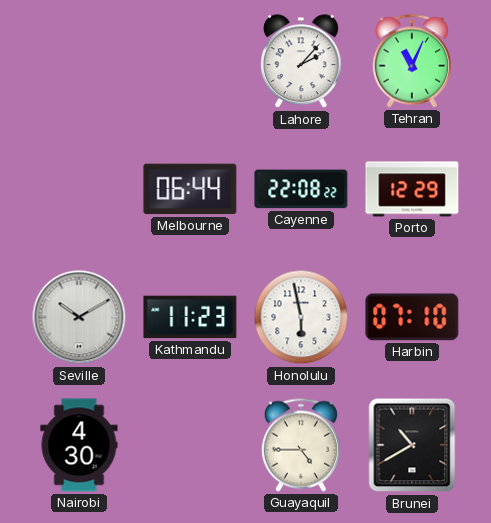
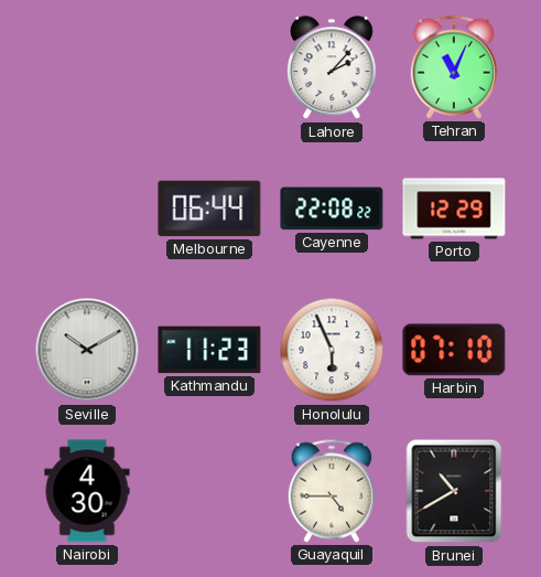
Honolulu: 5:58 -> 5:56 (332, 350)
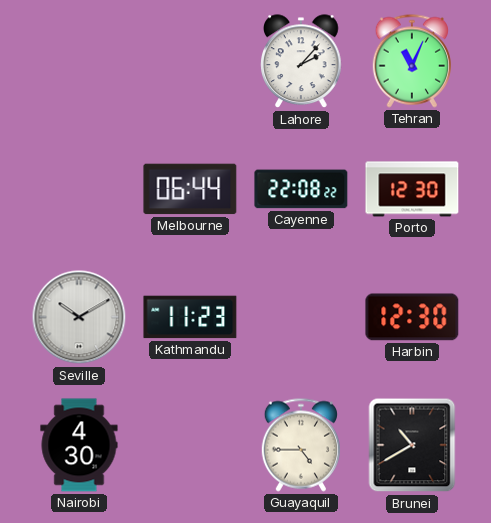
Porto: 12:29 -> 12:30 (412, 189)
Honolulu: 5:56 -> none (332, 350)
Harbin: 07:10 -> 12:30 (412, 317)
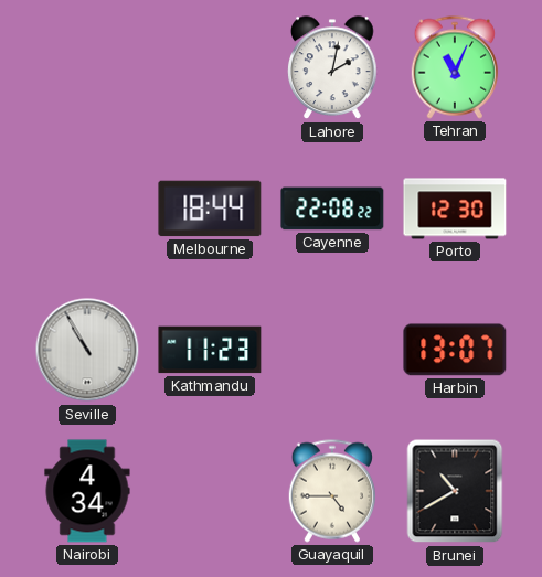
Lahore: 2:07 -> 2:02 (333, 68)
Melbourne: 06:44 -> 18:44 (210, 209)
Seville: 10:10 -> 10:55 (87, 350)
Harbin: 12:30 -> 13:07 (455, 350)
Nairobi: 4:30 -> 4:34 (87, 491)
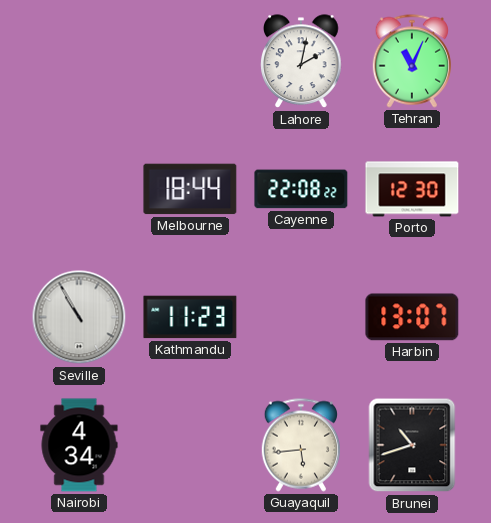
Guayaquil: 4:45 -> 5:44 (301, 445)
Brunei: 10:40 -> 10:42 (412, 445)
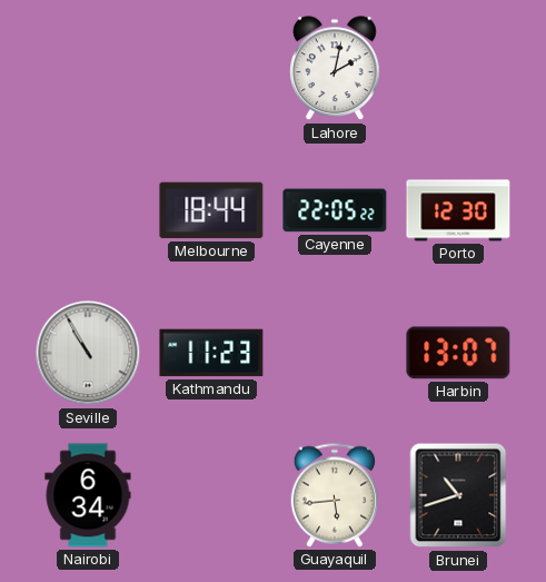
Tehran: 11:04 -> none (412, 61)
Cayenne: 22:08 -> 22:05 (335, 210)
Nairobi: 4:34 -> 6:34 (88, 495)
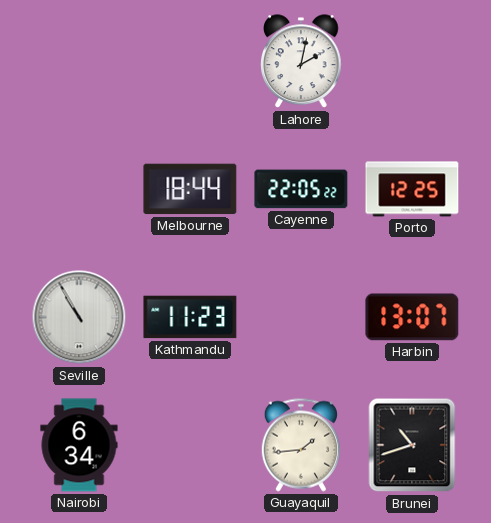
Porto: 12:30 -> 12:25 (412, 189)
Guayaquil: 5:44 -> 1:44 (301, 445)
